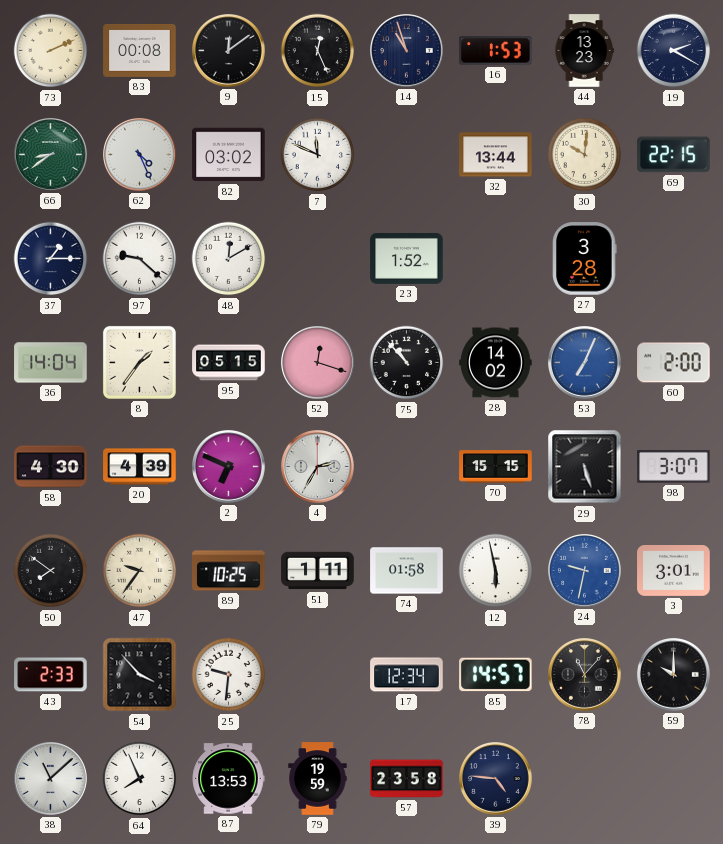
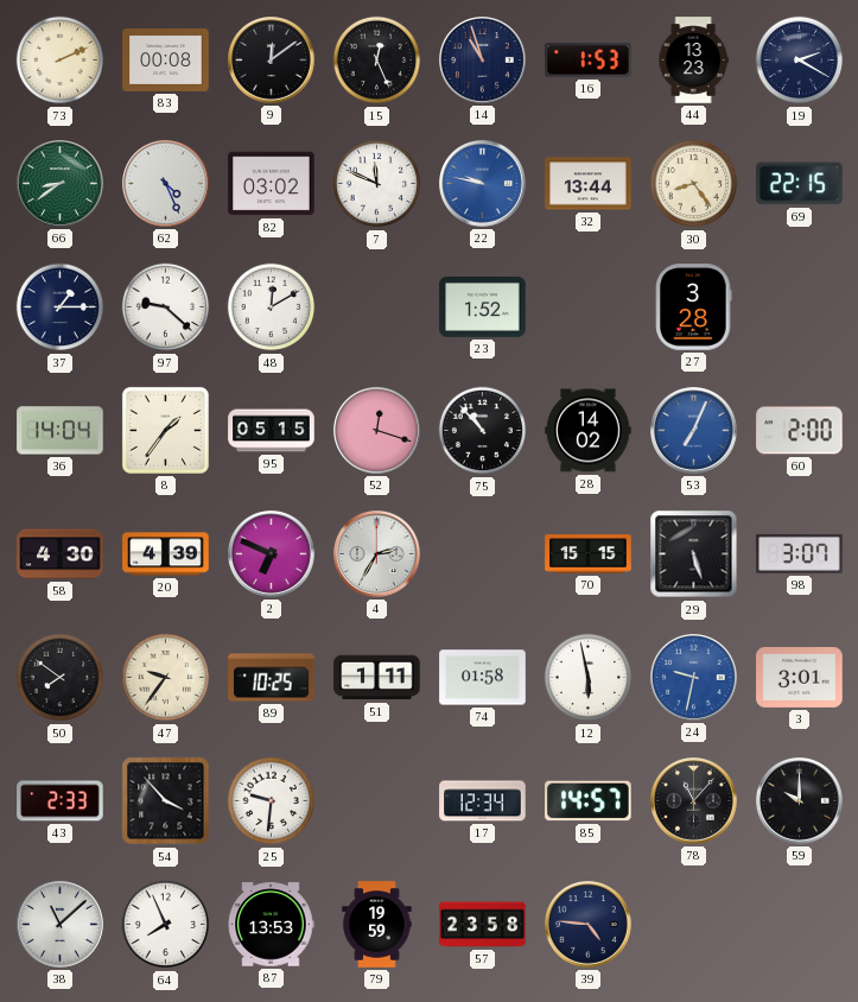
22: none -> 9:47 (483, 184)
30: 10:01 -> 8:24 (694, 184)
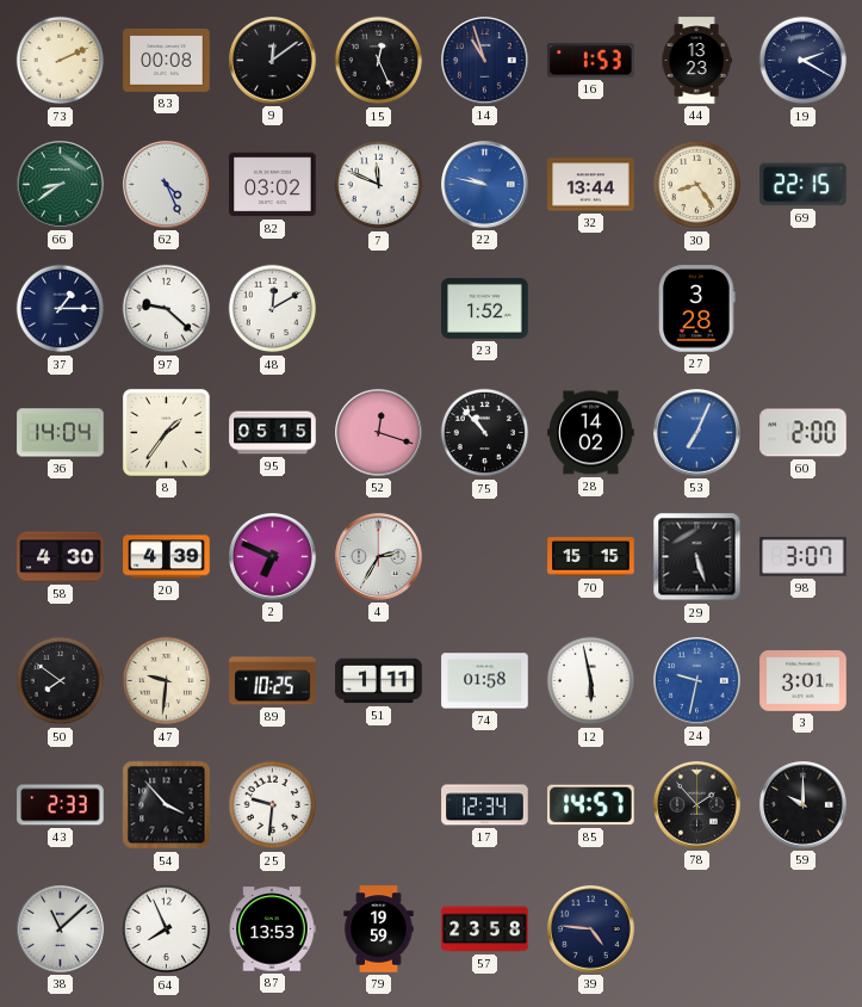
47: 9:36 -> 9:31 (167, 681)
78: 11:07 -> 1:53 (697, 805)
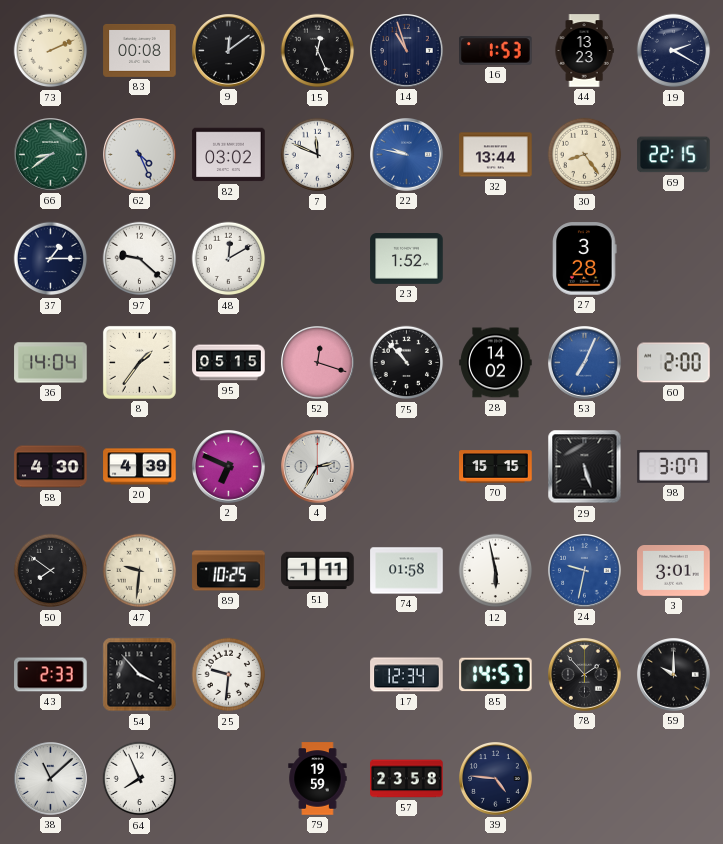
87: 13:53 -> none (272, 929)
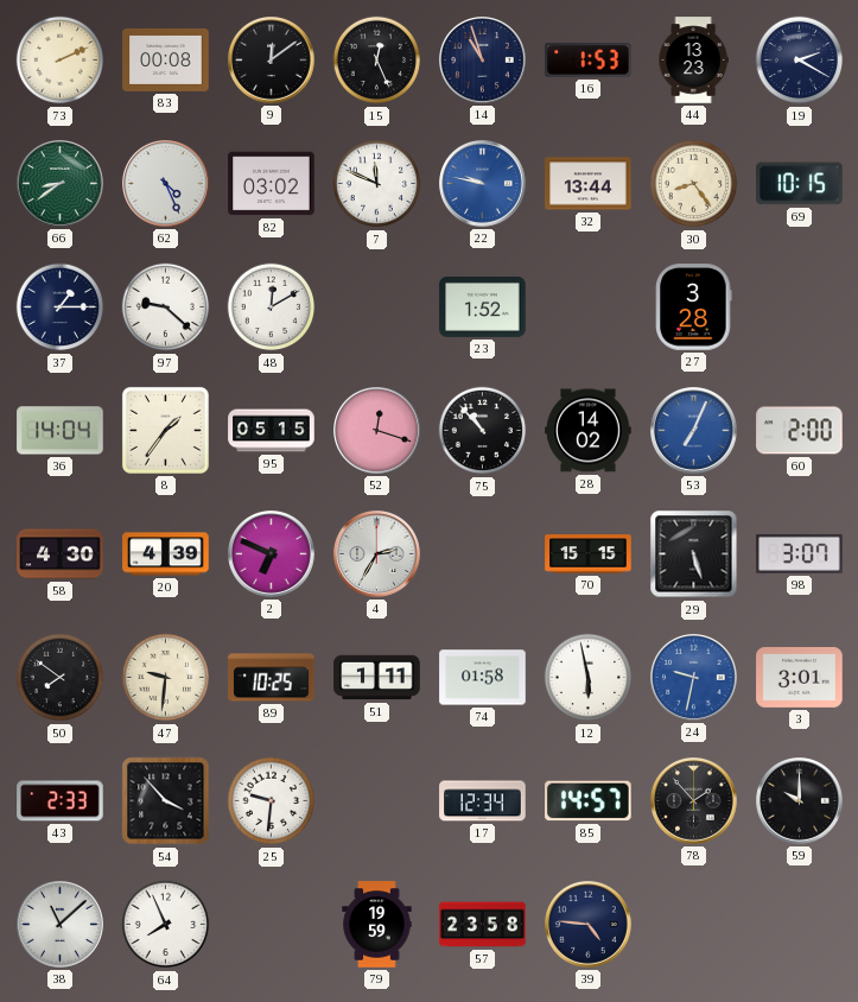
69: 22:15 -> 10:15 (800, 184)
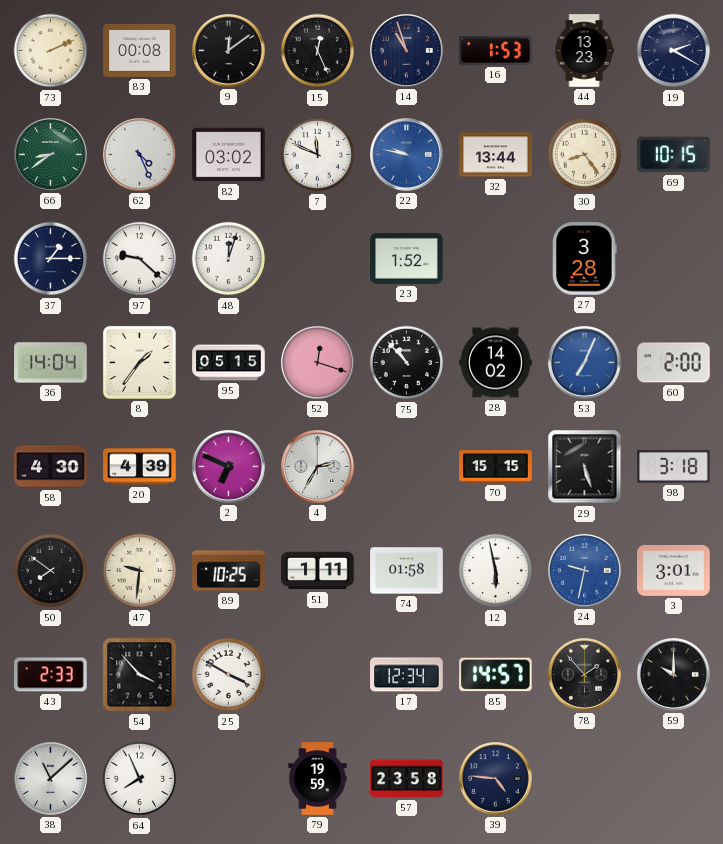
48: 12:10 -> 12:03 (229, 259)
98: 3:07 -> 3:18 (674, 466)
25: 9:31 -> 3:50 (229, 675)
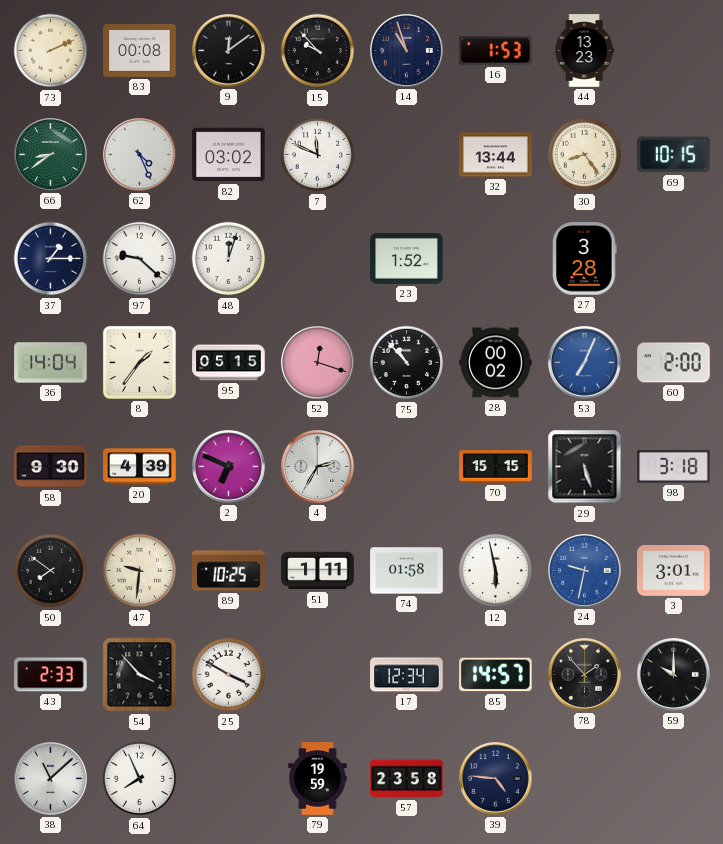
15: 12:26 -> 9:53 (318, 51)
19: 2:20 -> none (674, 51)
22: 9:47 -> none (407, 155)
28: 14:02 -> 00:02 (496, 363)
58: 4:30 -> 9:30 (51, 467)
